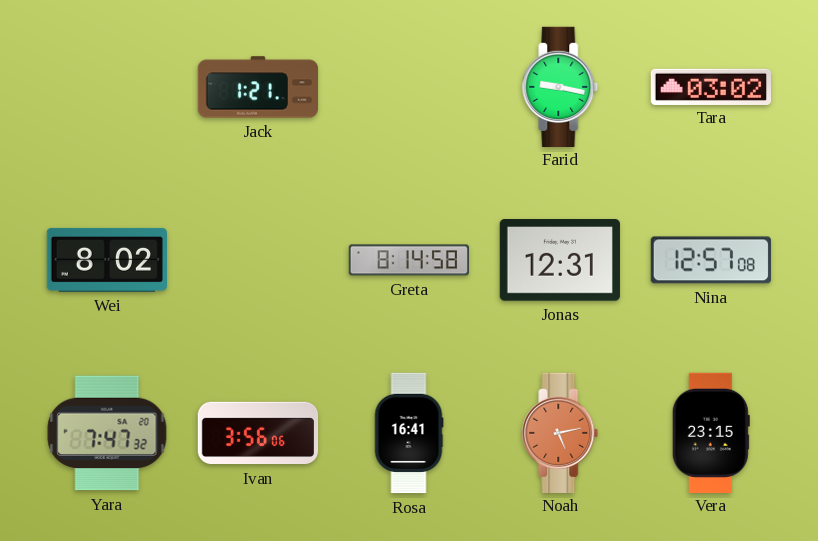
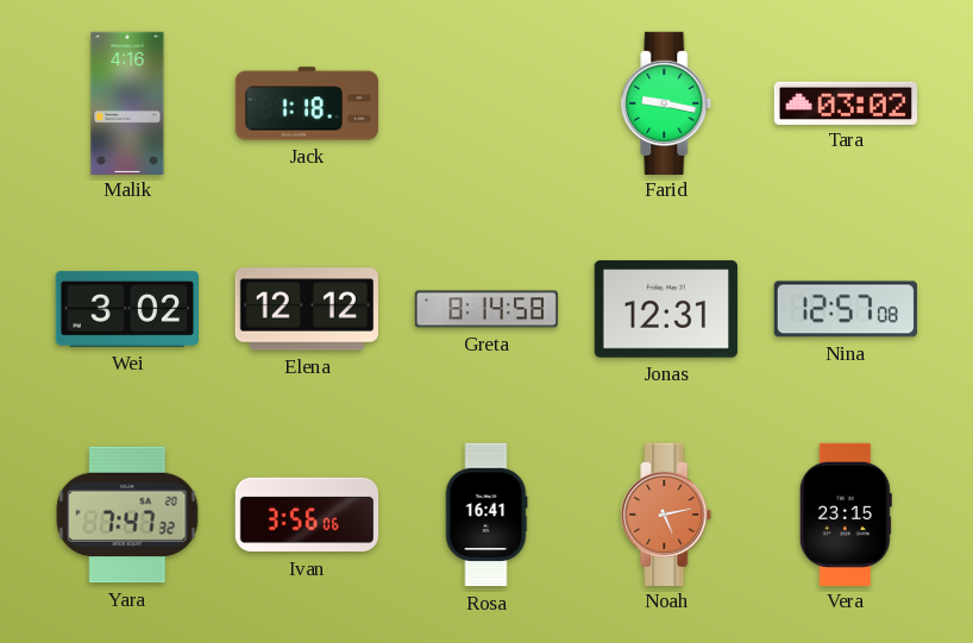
Malik: none -> 4:16 (127, 102)
Jack: 1:21 -> 1:18 (306, 103)
Wei: 8:02 -> 3:02 (126, 309)
Elena: none -> 12:12 (307, 309)
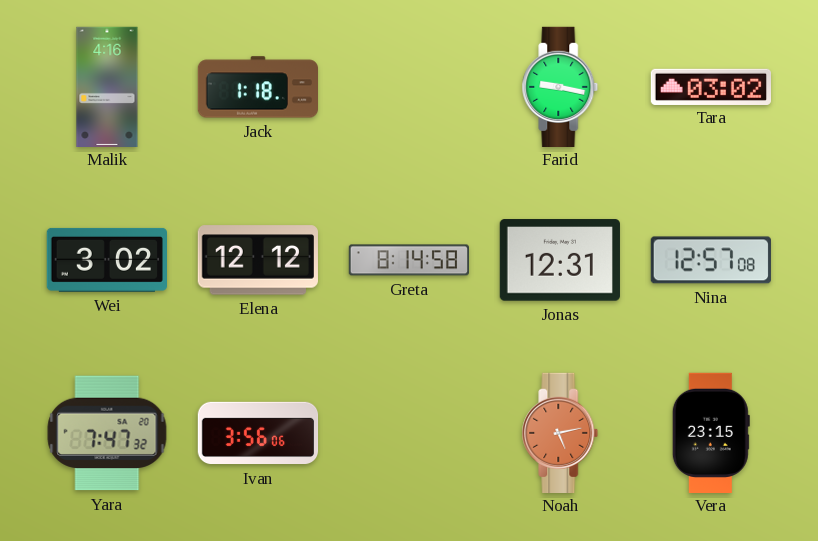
Rosa: 16:41 -> none (486, 515)
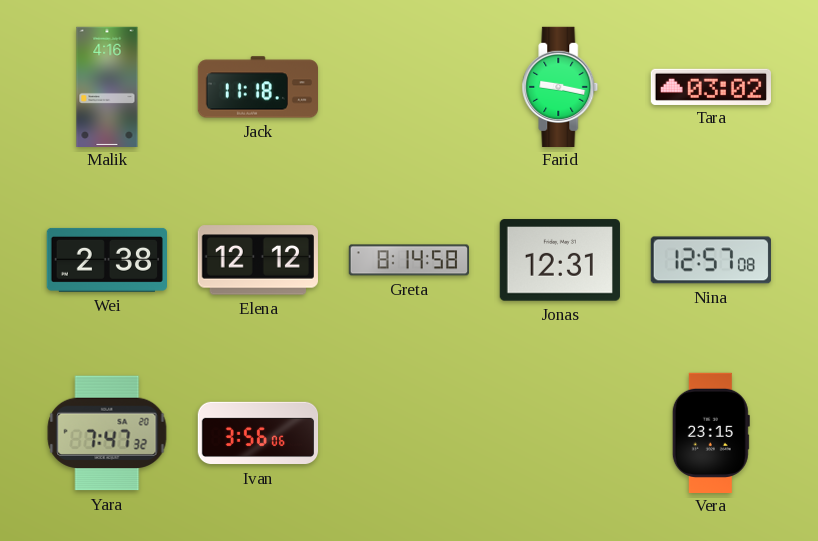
Jack: 1:18 -> 11:18 (257, 87)
Wei: 3:02 -> 2:38 (106, 260)
Noah: 5:13 -> none (560, 432)
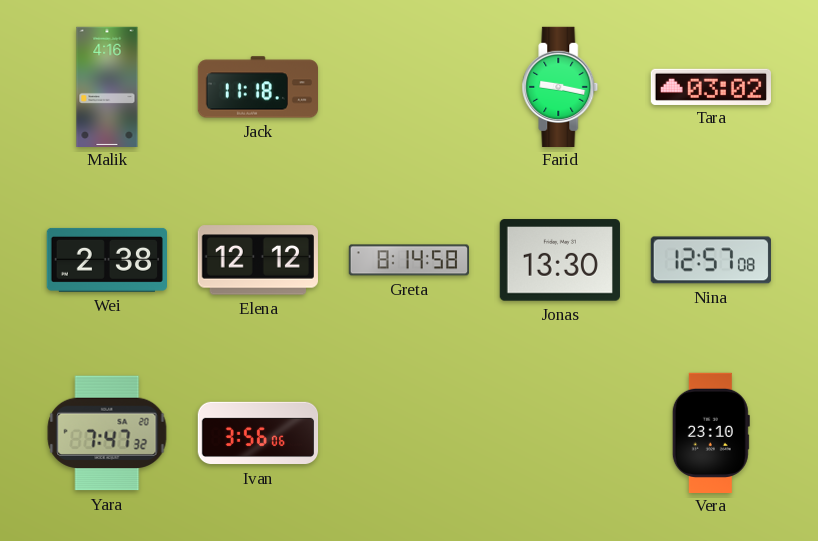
Jonas: 12:31 -> 13:30 (560, 260)
Vera: 23:15 -> 23:10 (711, 432)
